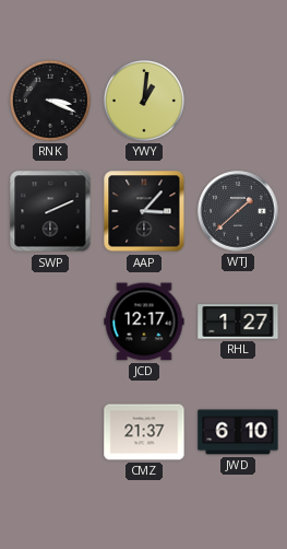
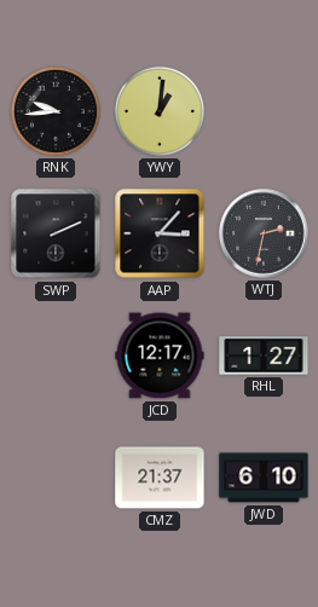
RNK: 3:19 -> 9:44 (56, 111)
WTJ: 1:38 -> 2:32 (264, 233)
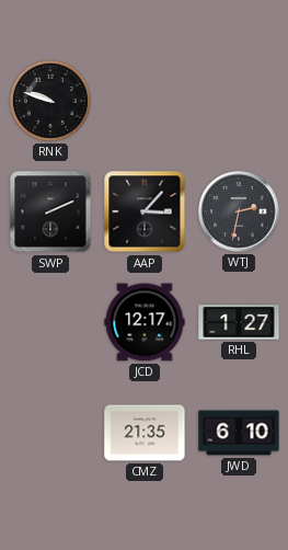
RNK: 9:44 -> 9:48 (50, 101)
YWY: 1:01 -> none (160, 111)
CMZ: 21:37 -> 21:35 (145, 433)
